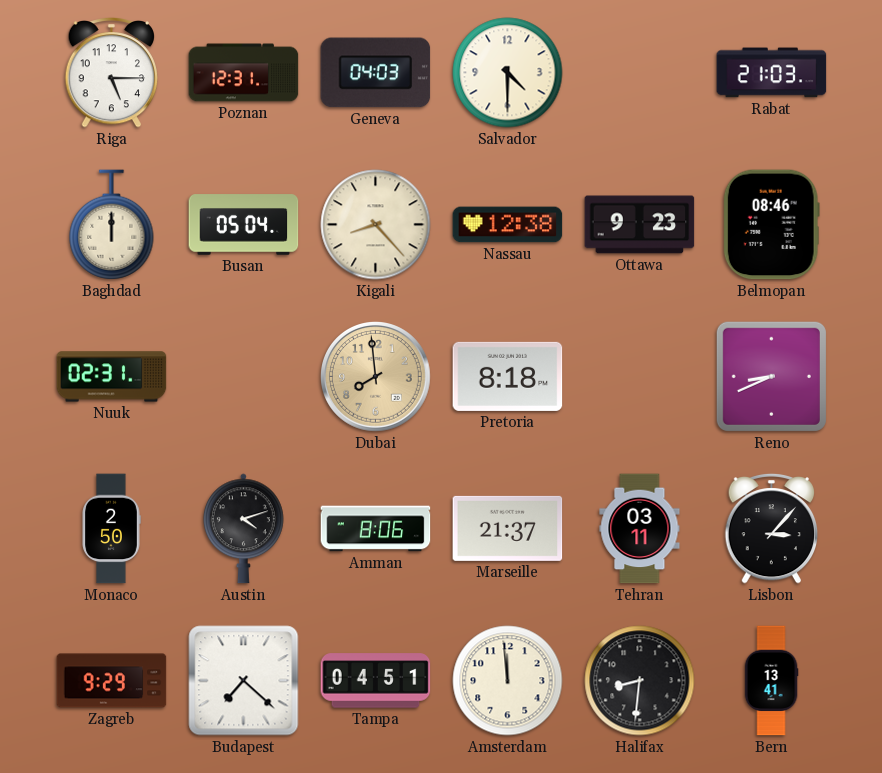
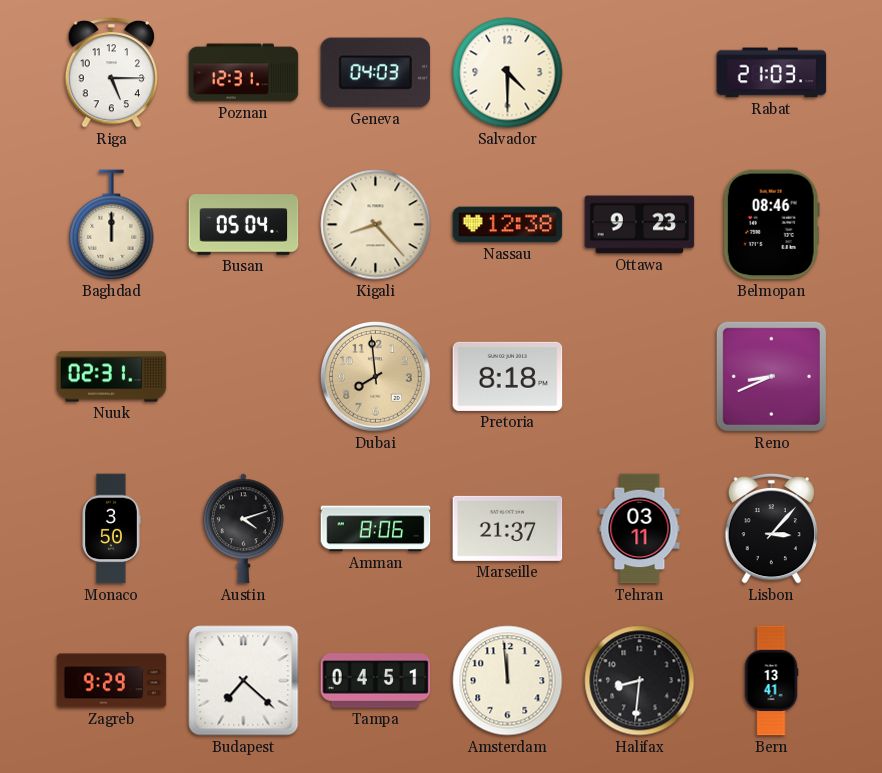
Monaco: 2:50 -> 3:50 (111, 529)
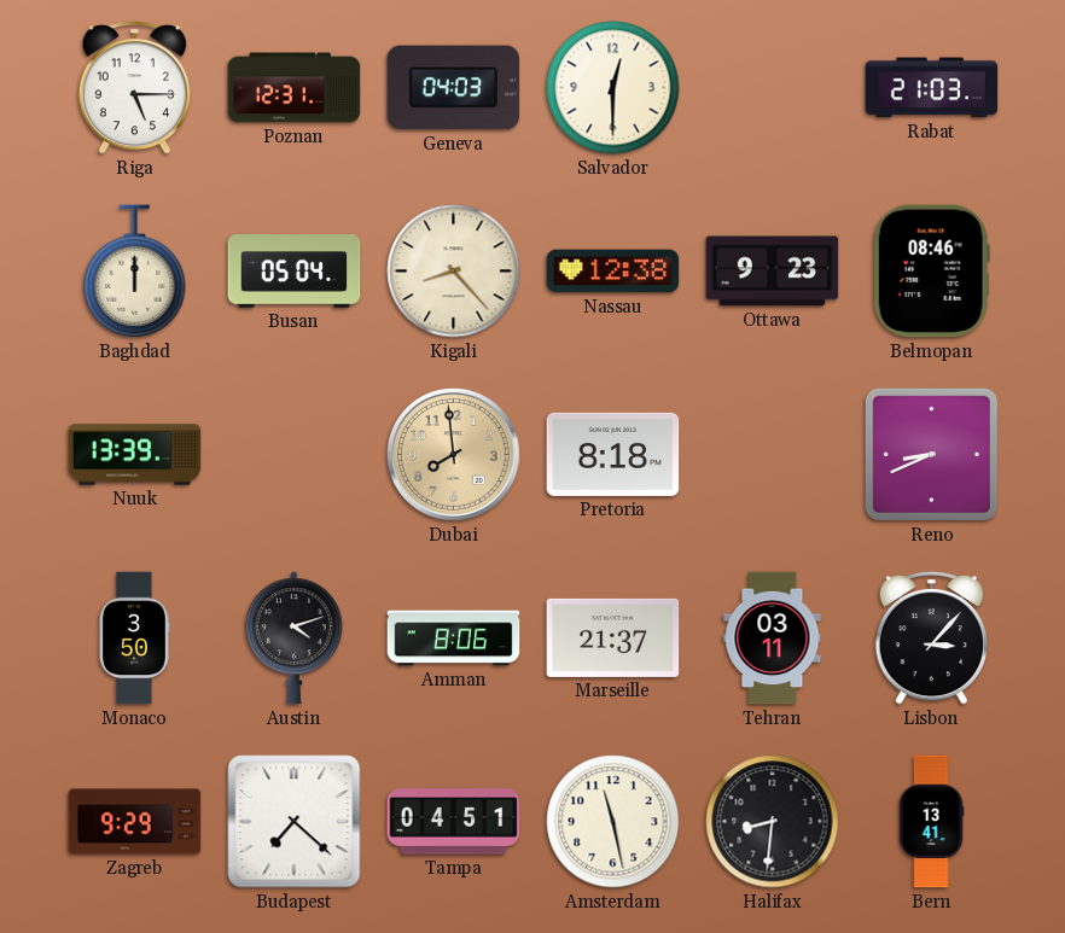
Salvador: 4:30 -> 12:30 (613, 88)
Nuuk: 02:31 -> 13:39 (135, 455)
Amsterdam: 11:59 -> 11:28 (613, 822)
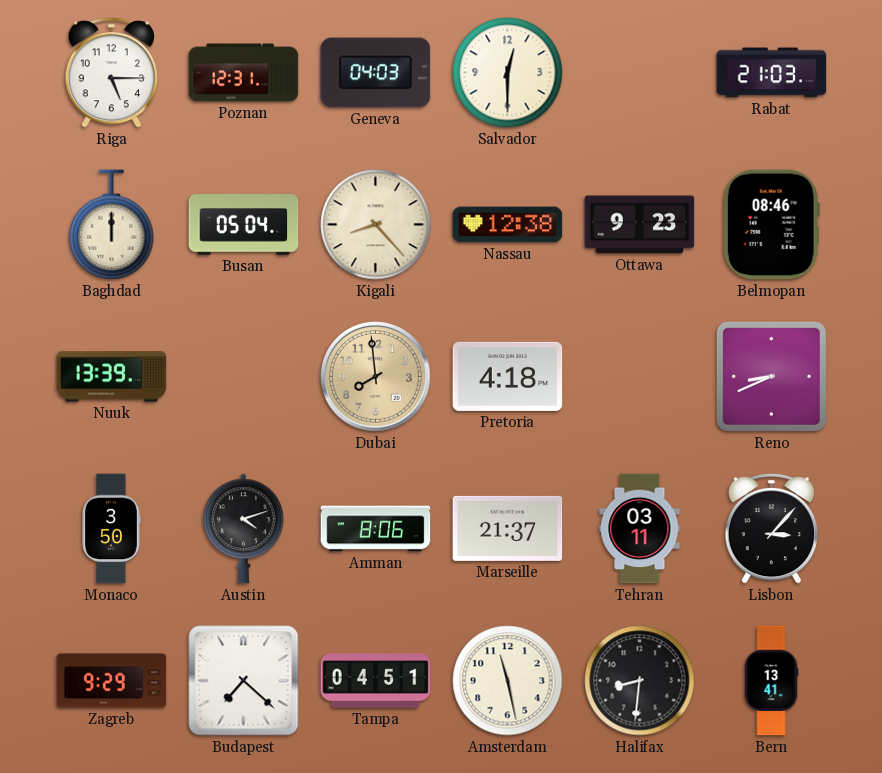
Pretoria: 8:18 -> 4:18 (508, 376)
